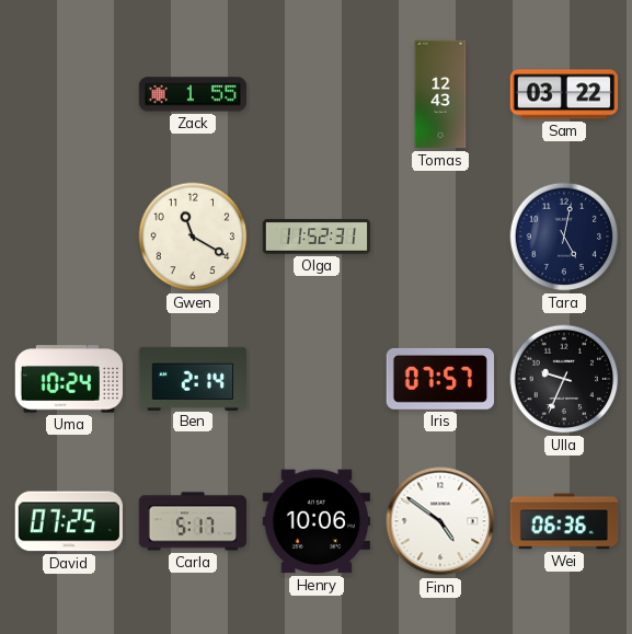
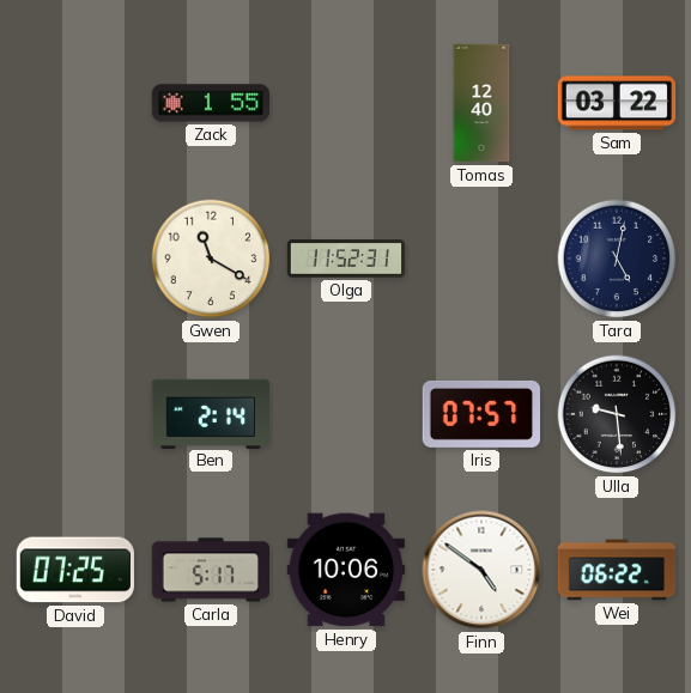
Tomas: 12:43 -> 12:40 (481, 103)
Uma: 10:24 -> none (68, 379)
Ulla: 9:34 -> 9:29 (617, 414)
Wei: 06:36 -> 06:22 (617, 570)
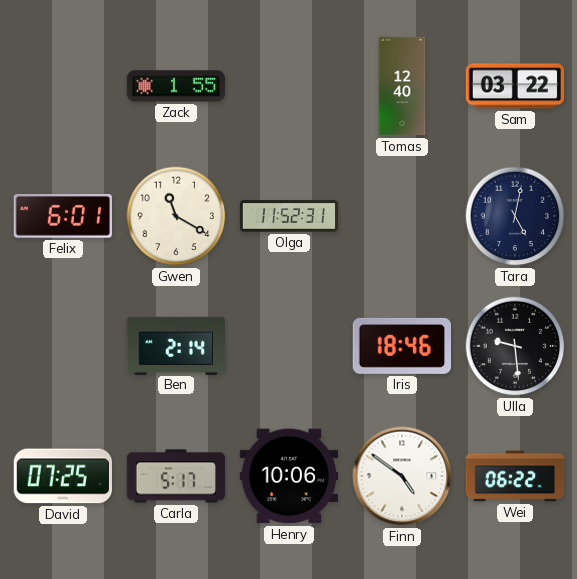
Felix: none -> 6:01 (63, 217)
Iris: 07:57 -> 18:46 (401, 346)
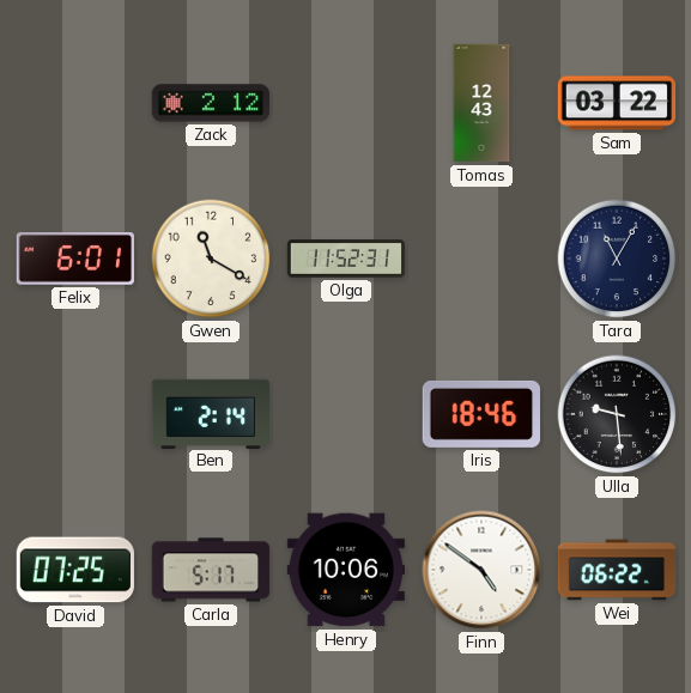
Zack: 1:55 -> 2:12 (211, 103)
Tomas: 12:40 -> 12:43 (481, 103)
Tara: 5:02 -> 11:05 (617, 259)
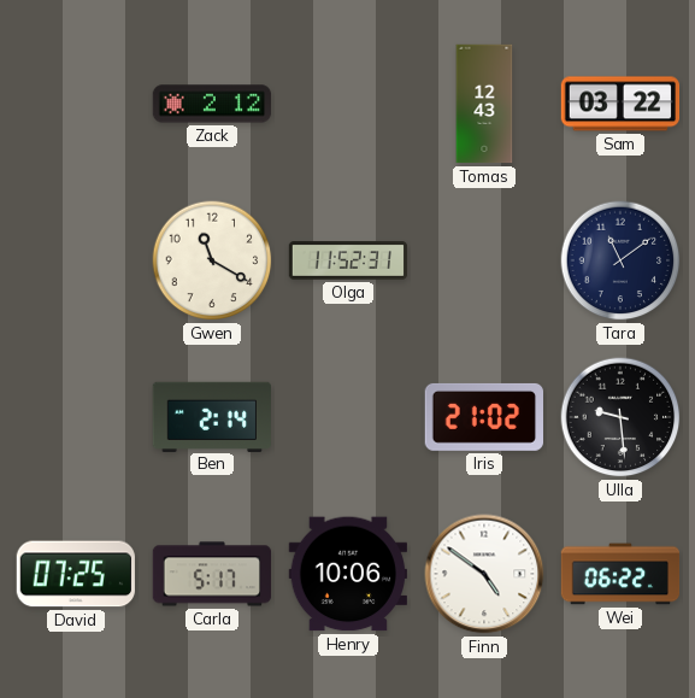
Felix: 6:01 -> none (75, 260)
Tara: 11:05 -> 11:09 (620, 260)
Iris: 18:46 -> 21:02 (483, 417)
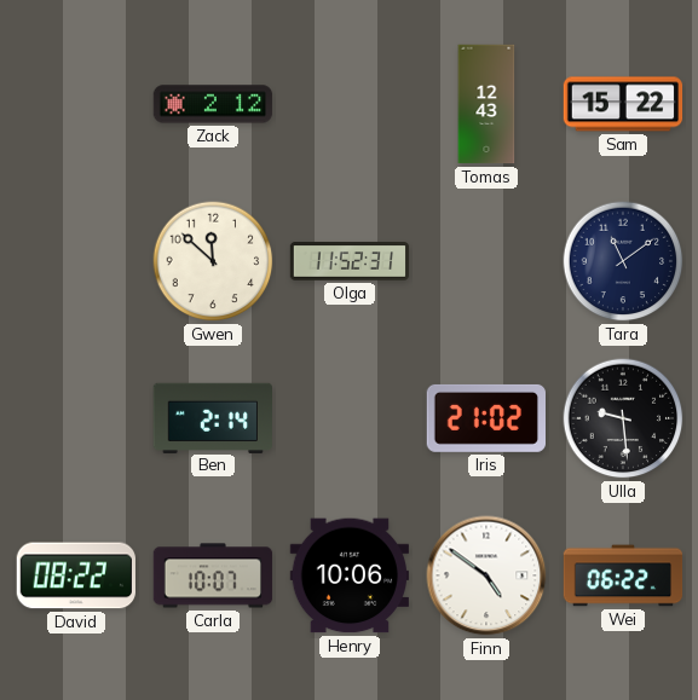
Sam: 03:22 -> 15:22 (623, 104)
Gwen: 11:20 -> 11:52 (213, 261)
David: 07:25 -> 08:22 (76, 575)
Carla: 5:17 -> 10:07 (213, 575)
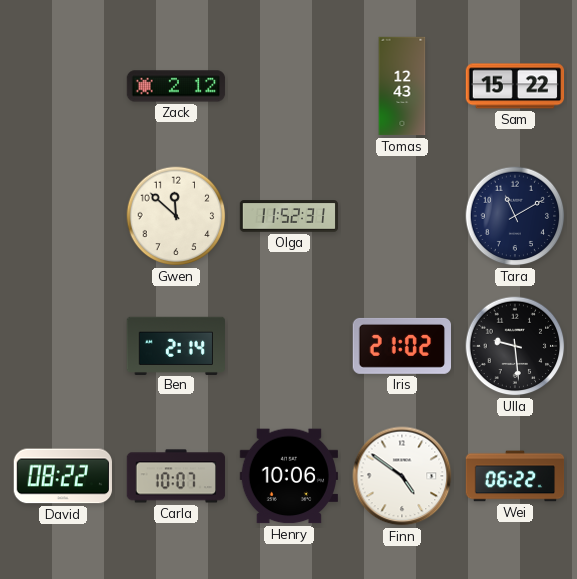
Tara: 11:09 -> 11:10 (515, 216)
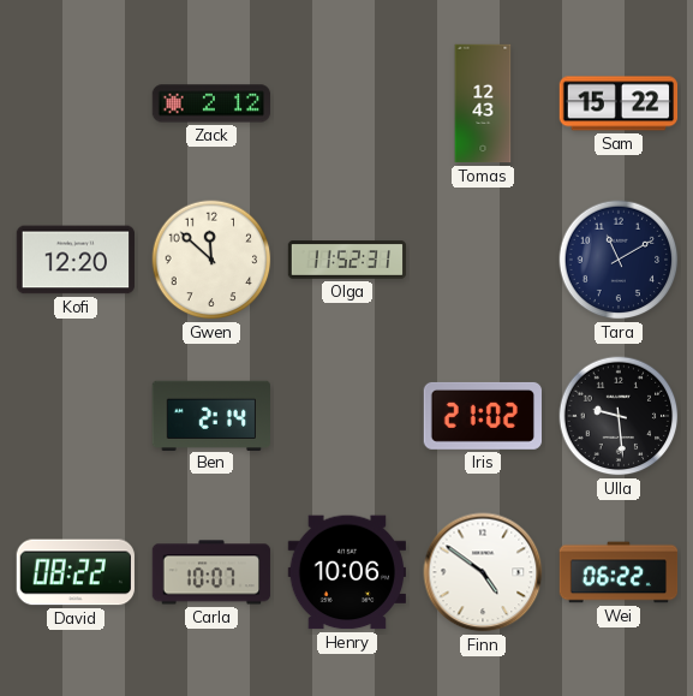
Kofi: none -> 12:20 (74, 260)
